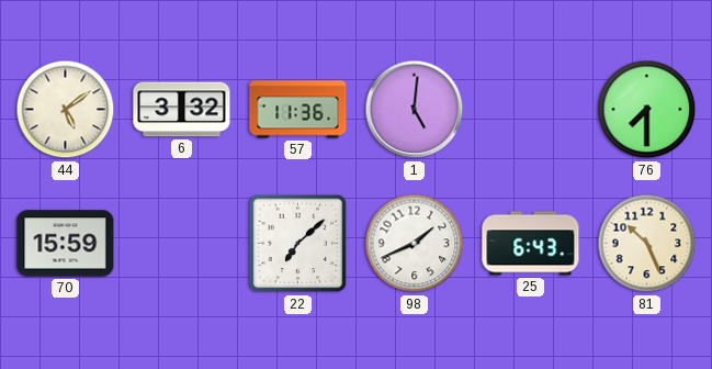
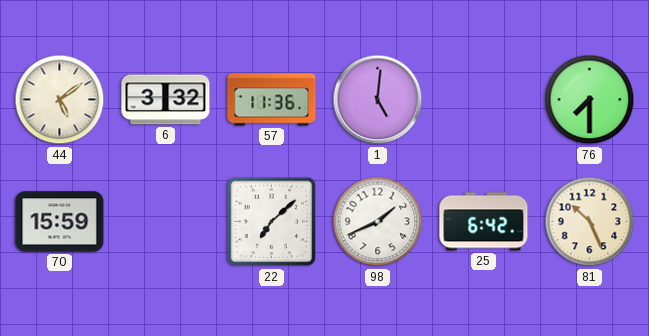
25: 6:43 -> 6:42 (484, 222)
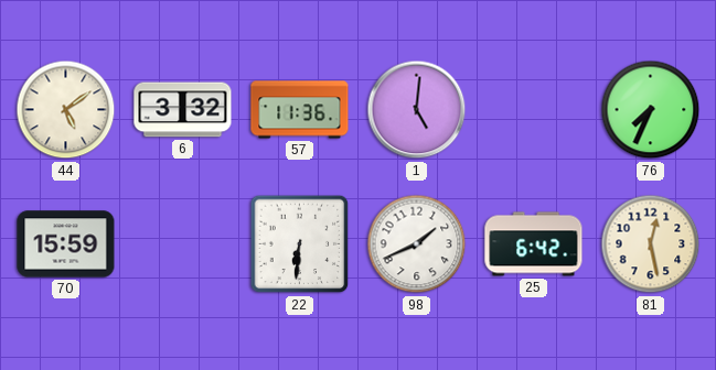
76: 7:30 -> 7:34 (651, 110)
22: 7:08 -> 6:31 (300, 244)
81: 10:26 -> 12:28 (651, 244)
